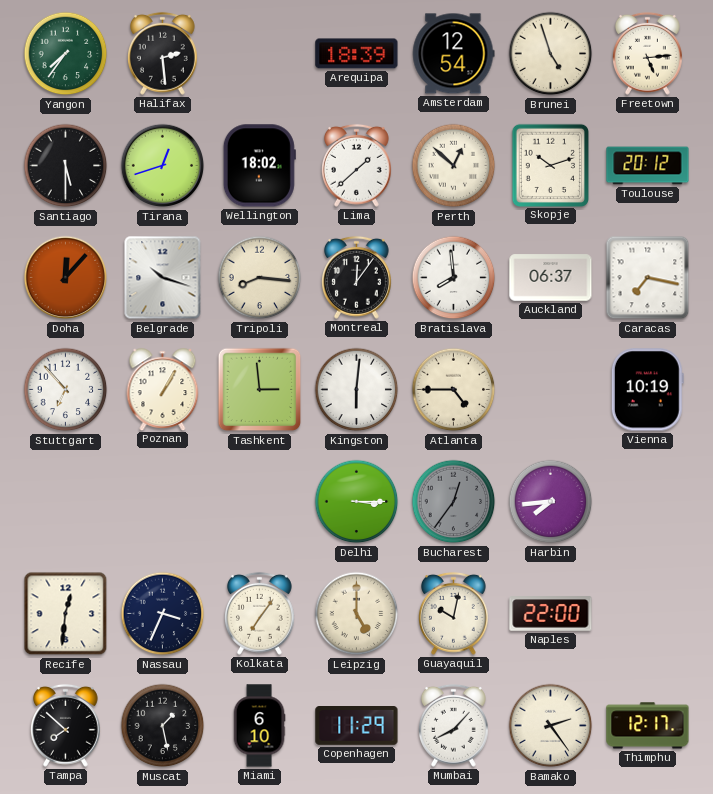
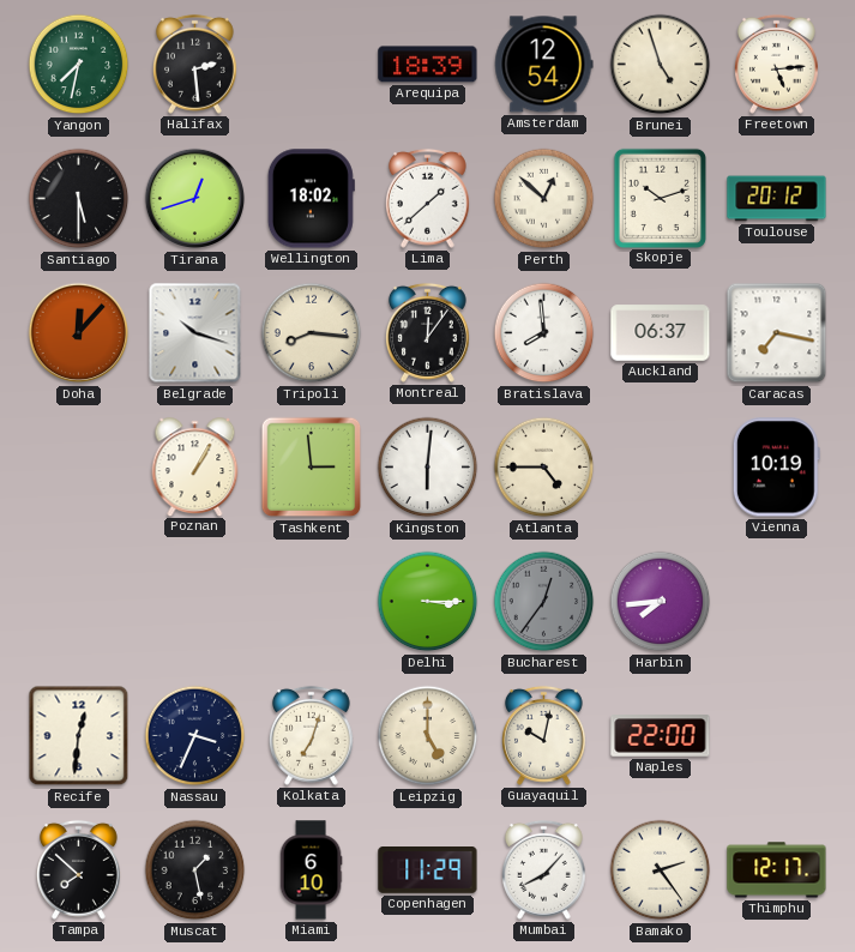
Yangon: 7:36 -> 7:32 (79, 65)
Stuttgart: 6:53 -> none (66, 390)
Kolkata: 7:06 -> 7:03 (311, 735)
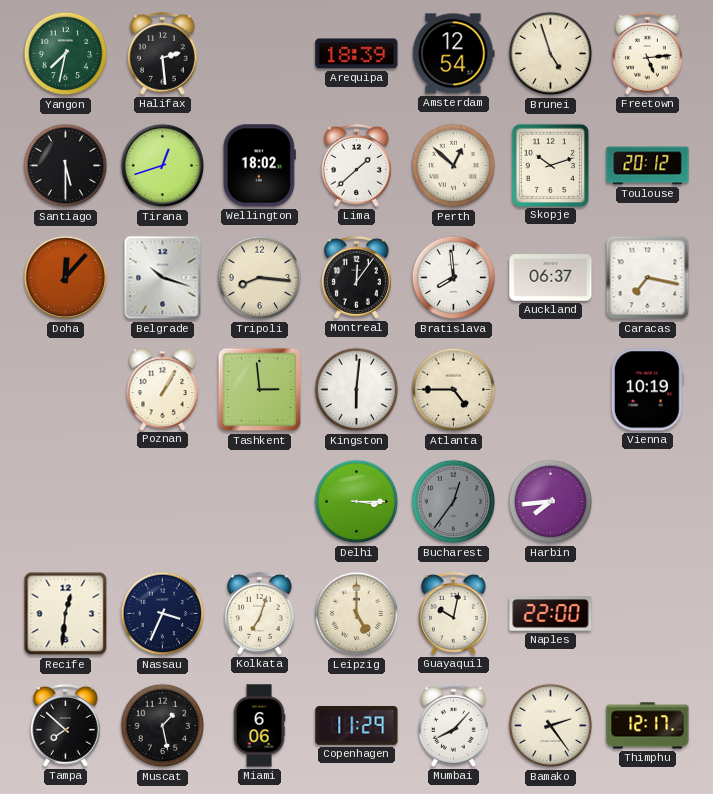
Miami: 6:10 -> 6:06 (259, 726)
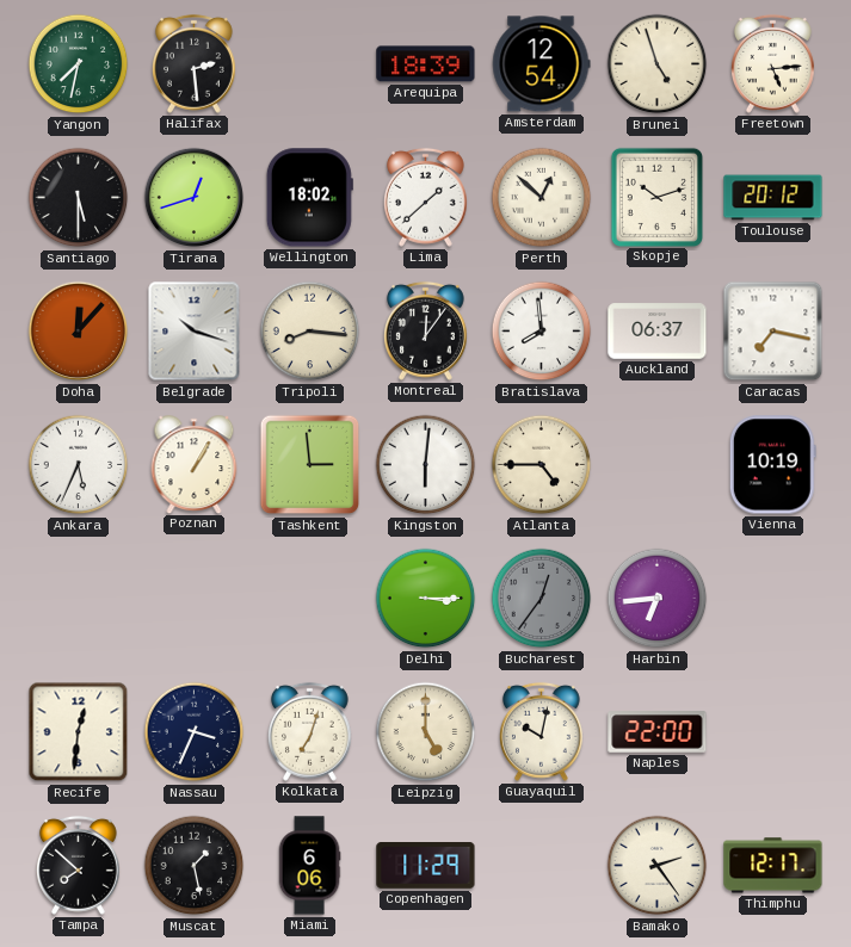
Ankara: none -> 5:34 (79, 465)
Harbin: 7:44 -> 6:44 (658, 599)
Mumbai: 8:07 -> none (453, 725)
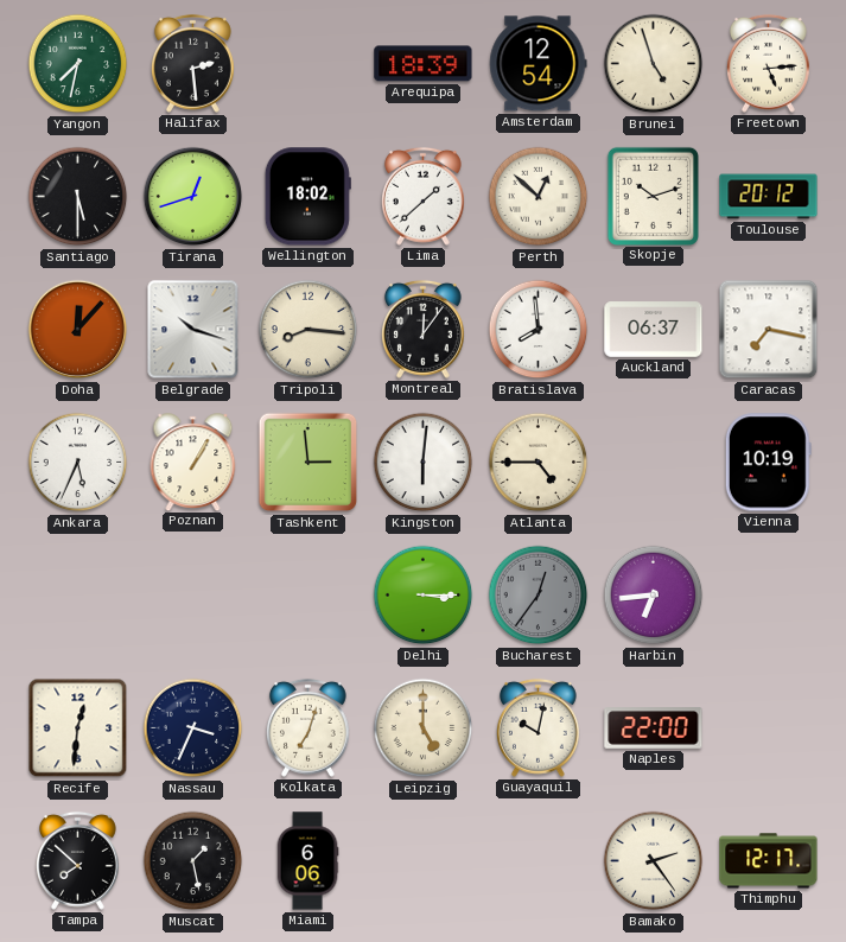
Copenhagen: 11:29 -> none (426, 866)
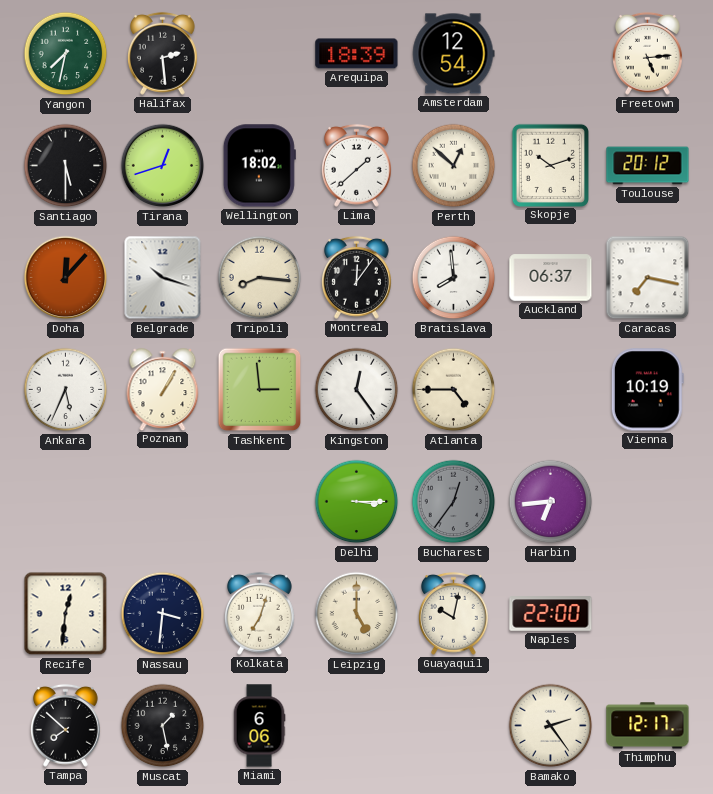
Brunei: 4:57 -> none (654, 64)
Kingston: 6:01 -> 12:24 (357, 390)
Nassau: 3:34 -> 3:31 (163, 614)
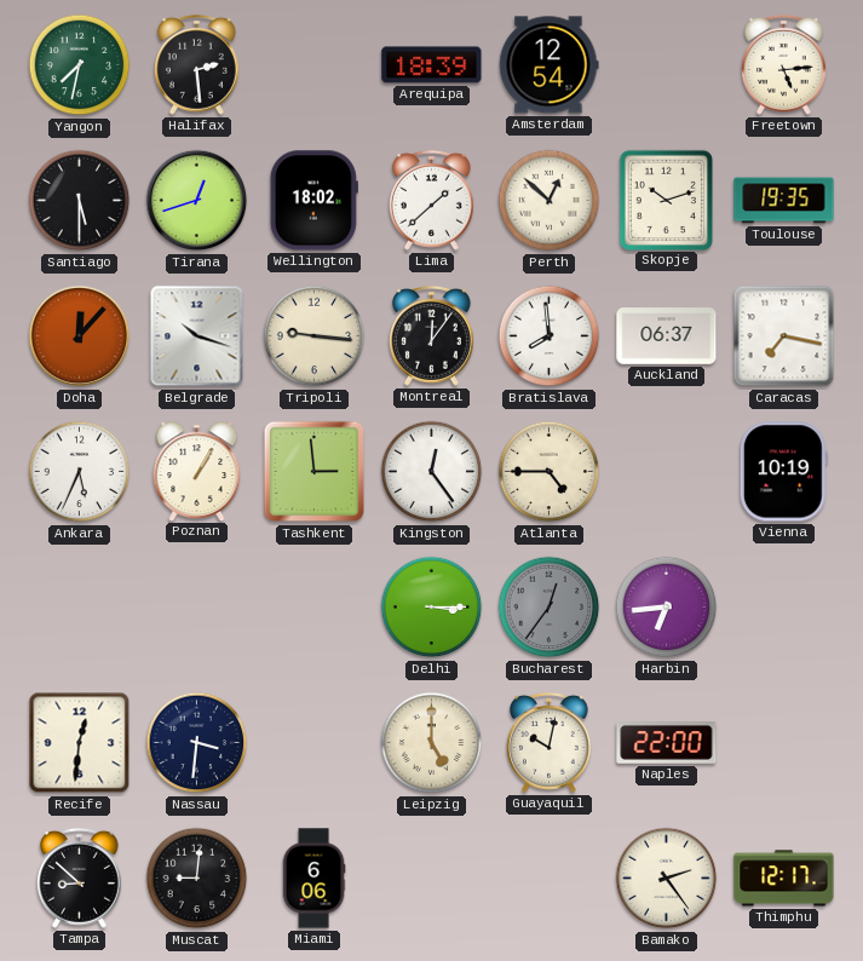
Toulouse: 20:12 -> 19:35 (784, 201)
Tripoli: 8:16 -> 9:16 (315, 336)
Kolkata: 7:03 -> none (259, 613)
Tampa: 7:52 -> 8:52 (79, 877)
Muscat: 1:28 -> 9:01 (197, 879)
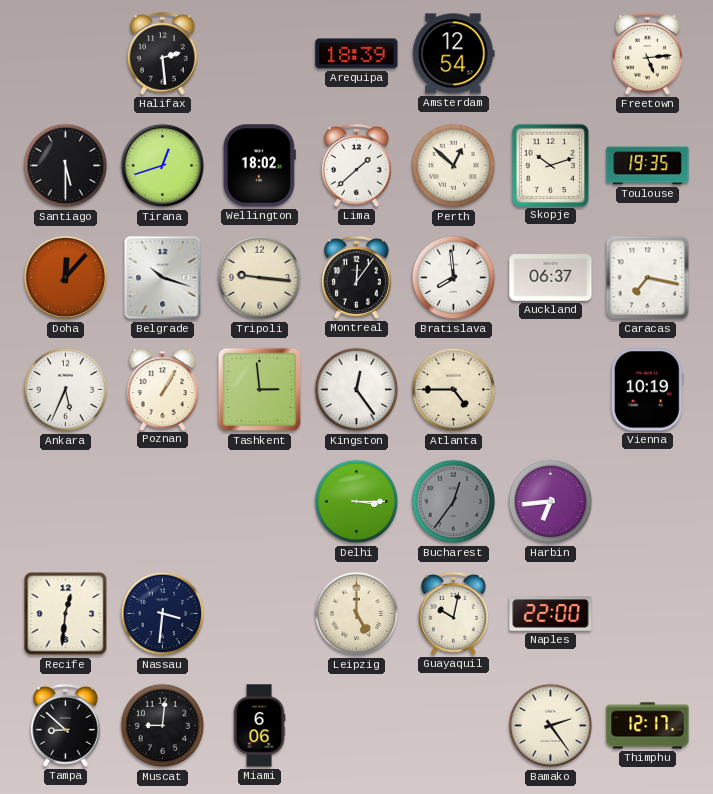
Yangon: 7:32 -> none (80, 65)
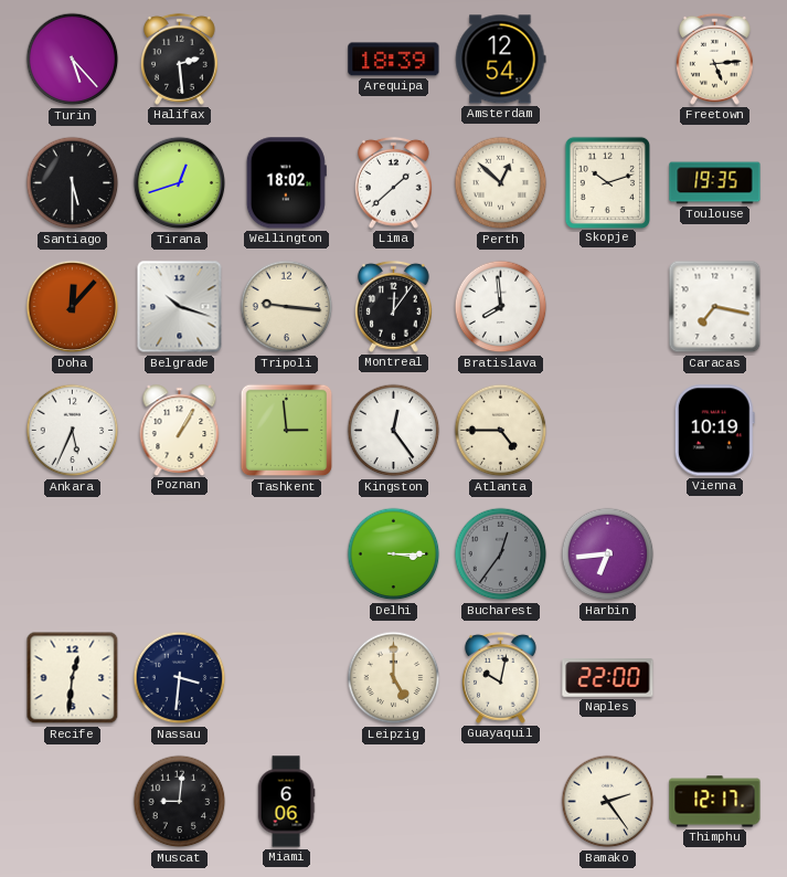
Turin: none -> 5:23 (73, 60)
Auckland: 06:37 -> none (551, 278)
Tampa: 8:52 -> none (65, 725)
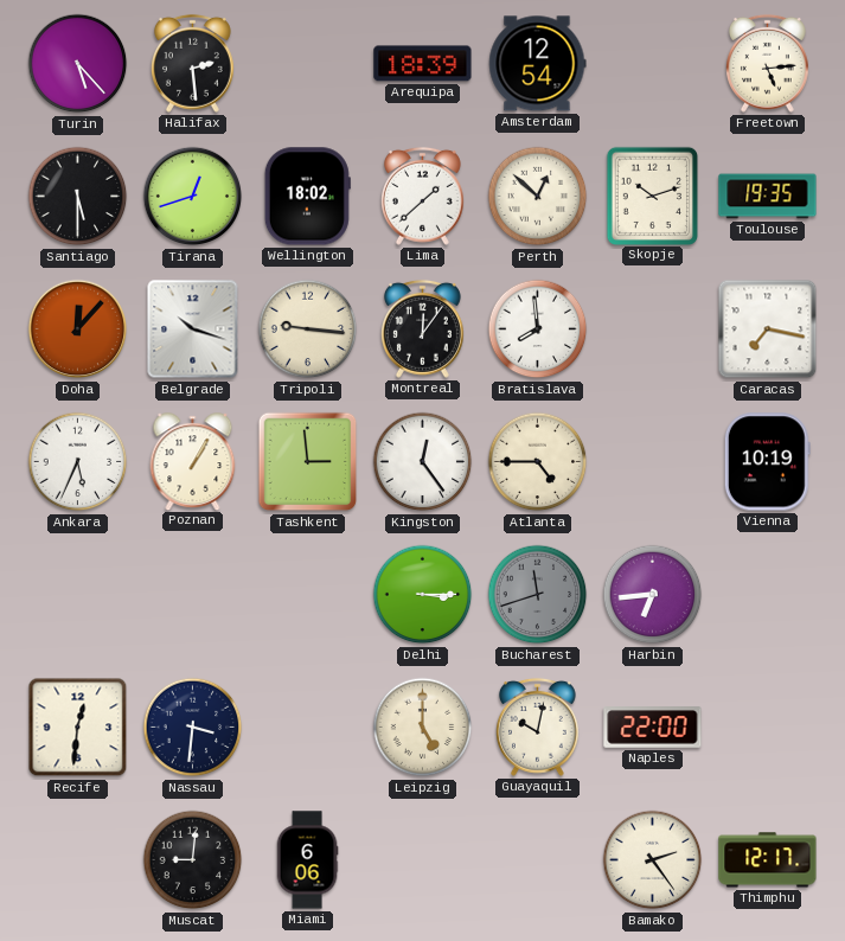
Bucharest: 12:36 -> 11:42 (538, 595)
